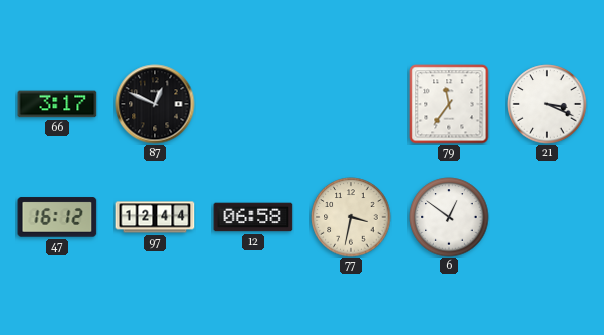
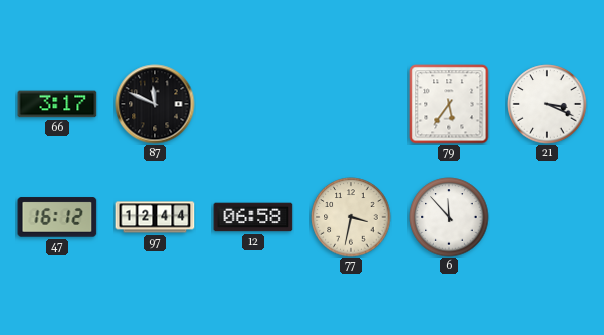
87: 12:49 -> 11:49 (155, 104)
79: 11:36 -> 5:36 (449, 104)
6: 12:51 -> 11:53 (449, 217)
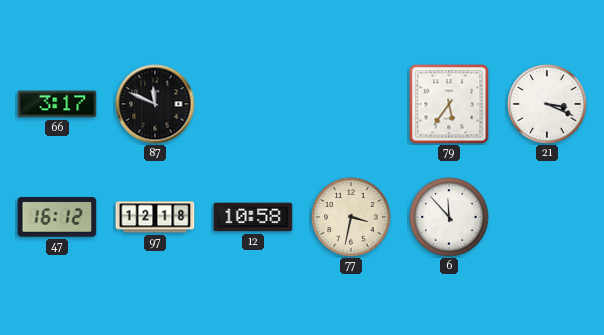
97: 12:44 -> 12:18 (155, 217)
12: 06:58 -> 10:58 (253, 217)
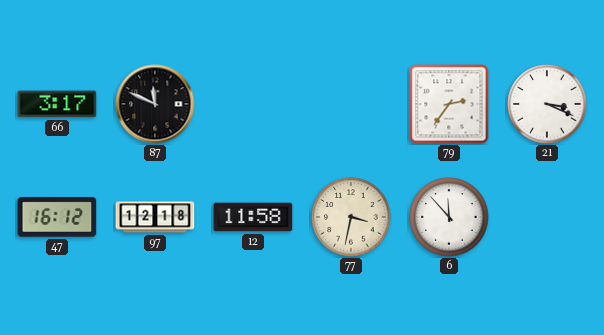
79: 5:36 -> 2:36 (449, 104)
12: 10:58 -> 11:58 (253, 217)
